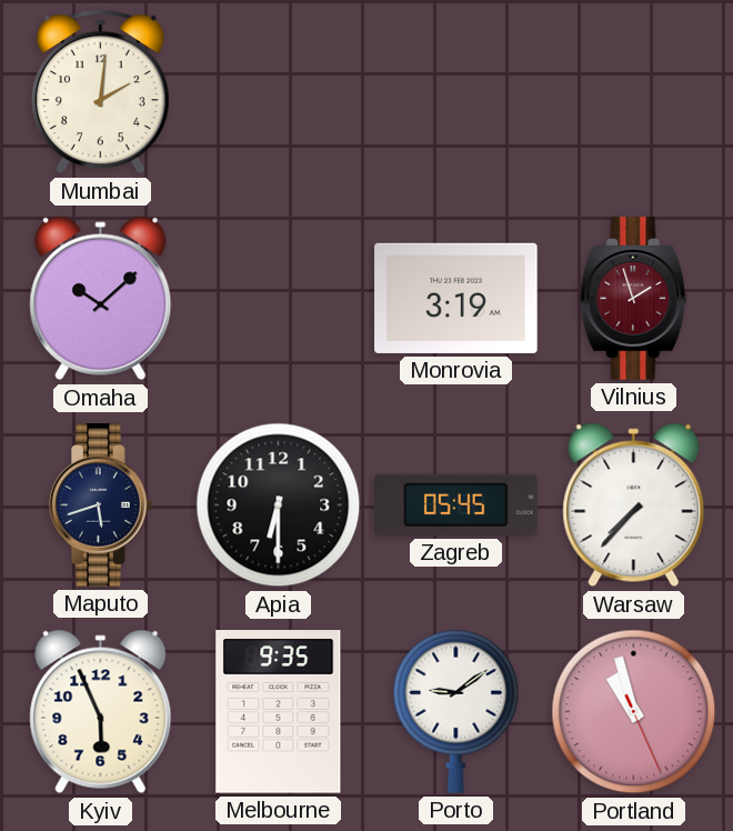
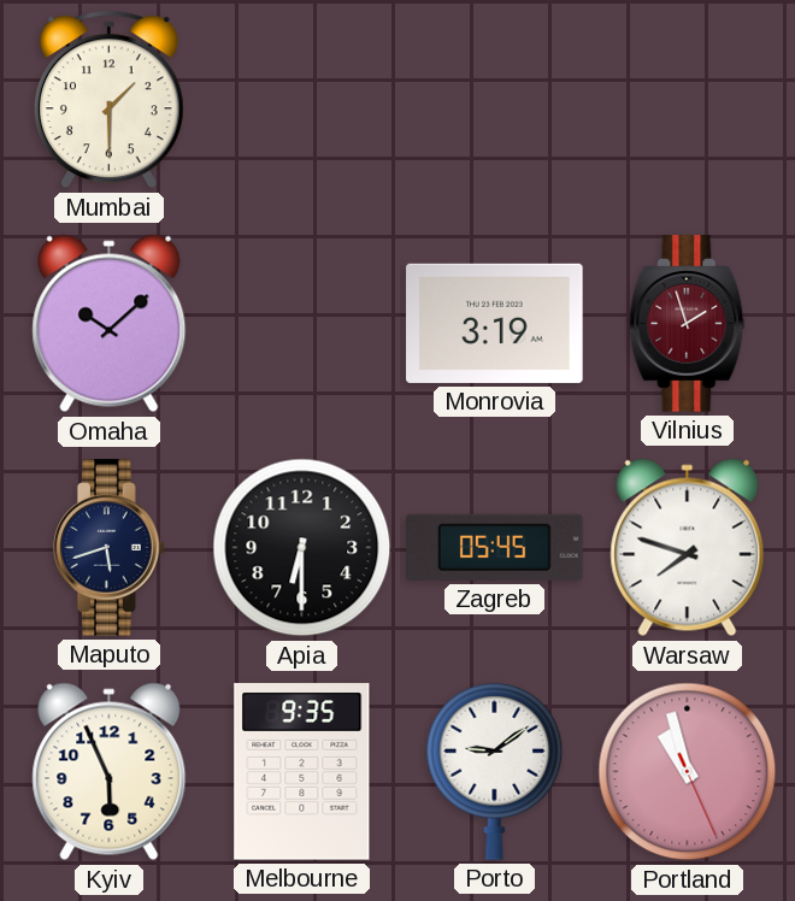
Mumbai: 2:01 -> 1:30 (108, 100)
Warsaw: 7:37 -> 7:48 (688, 548)
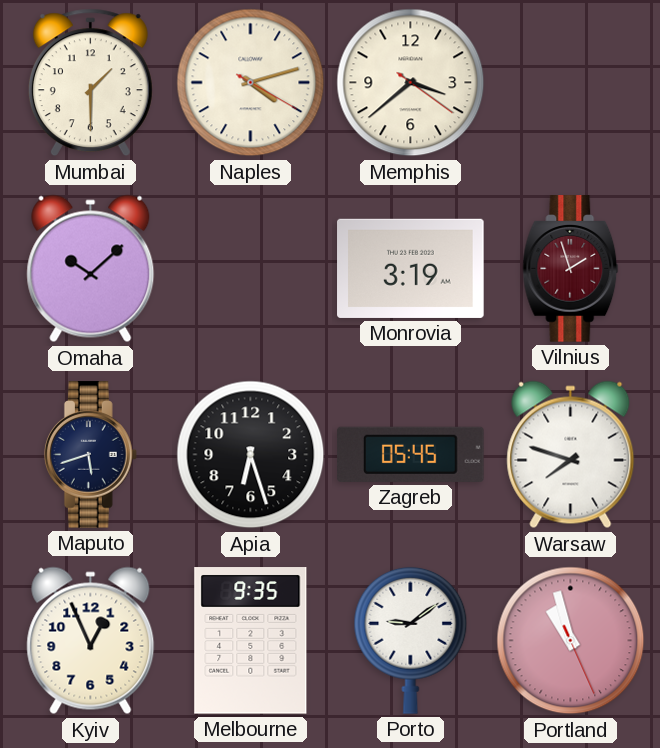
Naples: none -> 4:12 (251, 83)
Memphis: none -> 3:38 (411, 83)
Apia: 6:30 -> 6:27 (251, 455)
Kyiv: 5:56 -> 12:56 (91, 641)
